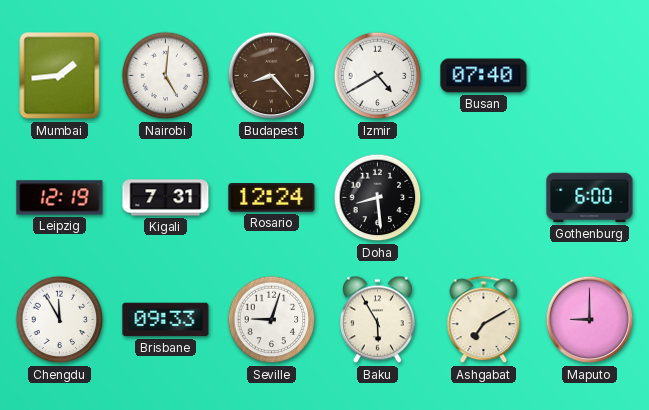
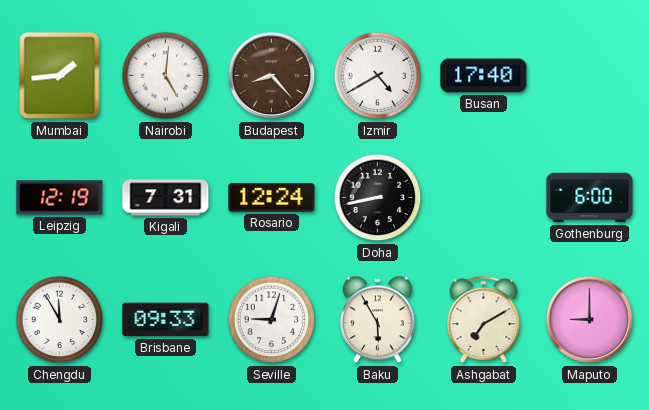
Busan: 07:40 -> 17:40 (484, 76)
Doha: 8:29 -> 8:43 (378, 198)
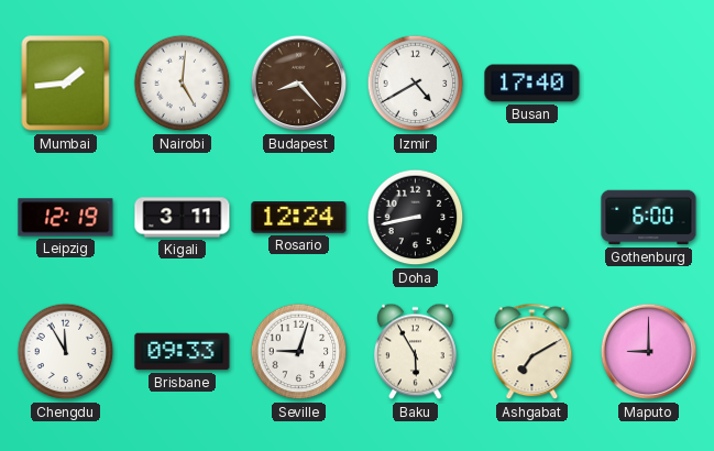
Kigali: 7:31 -> 3:11 (183, 218)
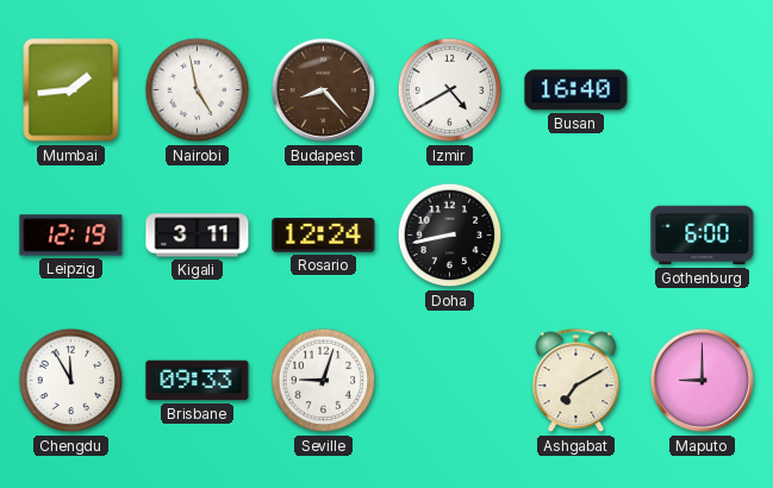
Nairobi: 5:01 -> 4:58 (198, 90)
Busan: 17:40 -> 16:40 (576, 90)
Baku: 5:55 -> none (416, 352)
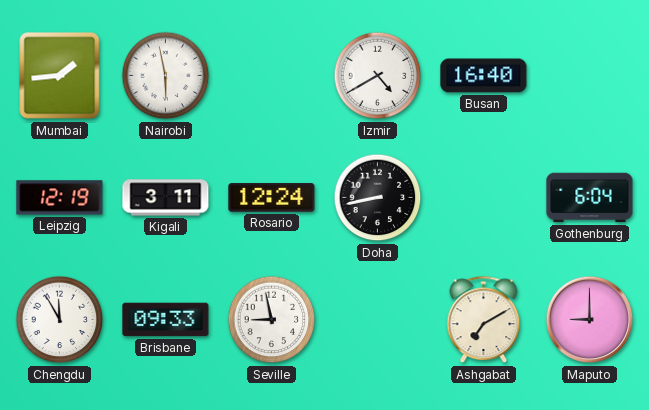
Nairobi: 4:58 -> 5:58 (166, 76)
Budapest: 8:23 -> none (324, 90)
Gothenburg: 6:00 -> 6:04 (590, 198)
Seville: 9:03 -> 8:58 (272, 320)
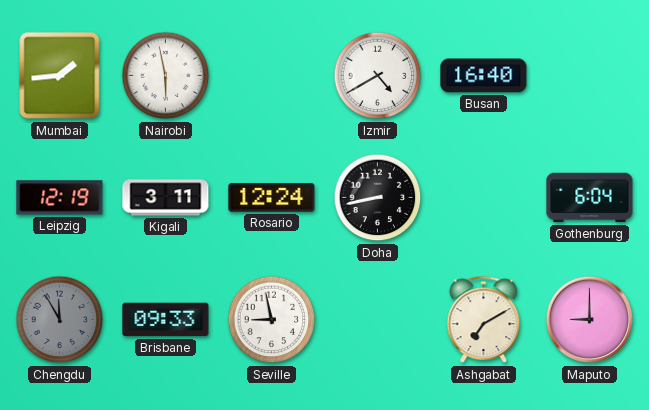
Chengdu dial: white -> grey (60, 320)
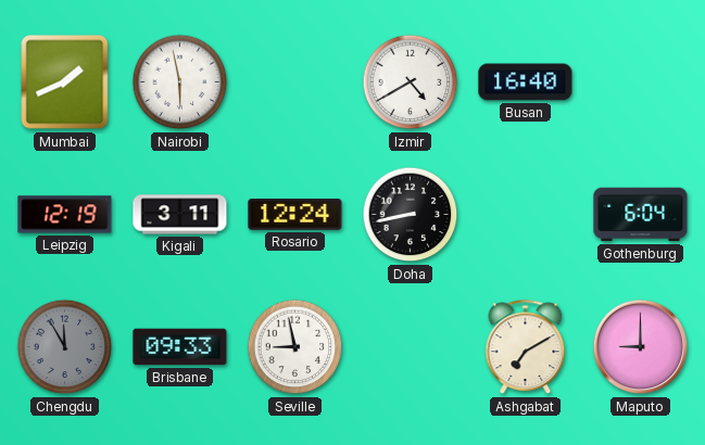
Mumbai: 1:44 -> 1:41 (65, 82)
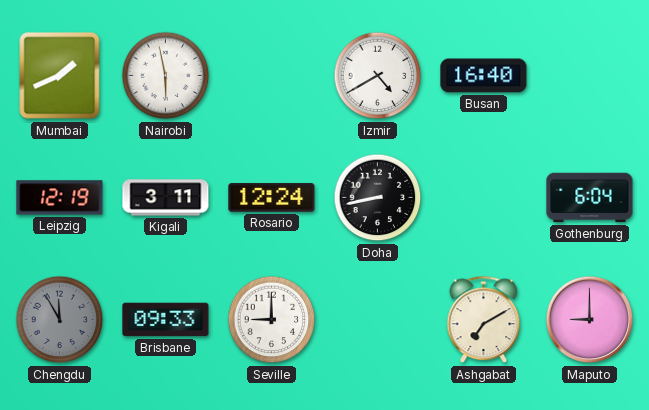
Seville: 8:58 -> 9:00 (272, 320)
